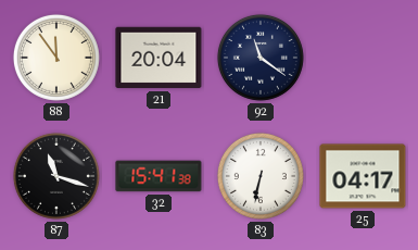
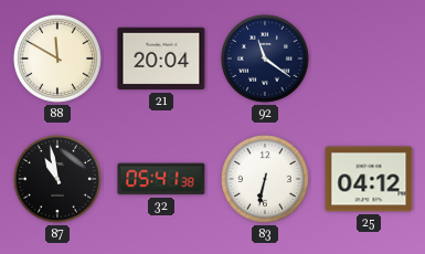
88: 11:54 -> 11:50 (57, 59)
87: 11:18 -> 10:58 (57, 179)
32: 15:41 -> 05:41 (161, 179)
25: 04:17 -> 04:12 (369, 179)
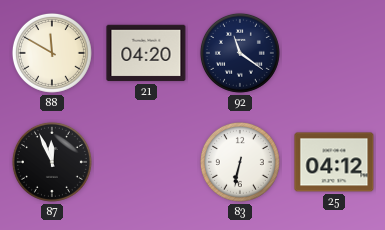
21: 20:04 -> 04:20 (146, 53)
87: 10:58 -> 11:56 (52, 162)
32: 05:41 -> none (161, 179)
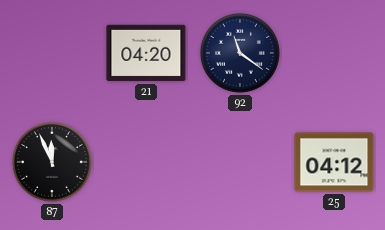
88: 11:50 -> none (52, 53)
83: 6:32 -> none (240, 162)
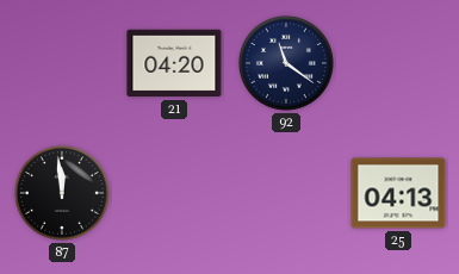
87: 11:56 -> 11:59 (62, 193)
25: 04:12 -> 04:13 (398, 193)
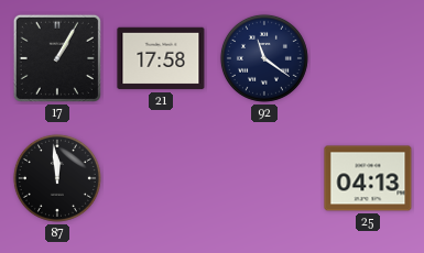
17: none -> 1:05 (57, 58)
21: 04:20 -> 17:58 (161, 58)
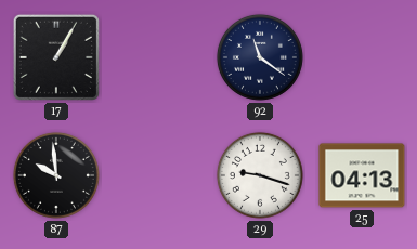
21: 17:58 -> none (161, 58)
87: 11:59 -> 9:59 (56, 175)
29: none -> 9:18 (260, 175)
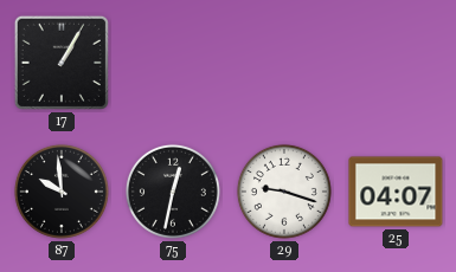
92: 11:21 -> none (260, 57)
75: none -> 12:32 (173, 192)
25: 04:13 -> 04:07 (396, 192)
